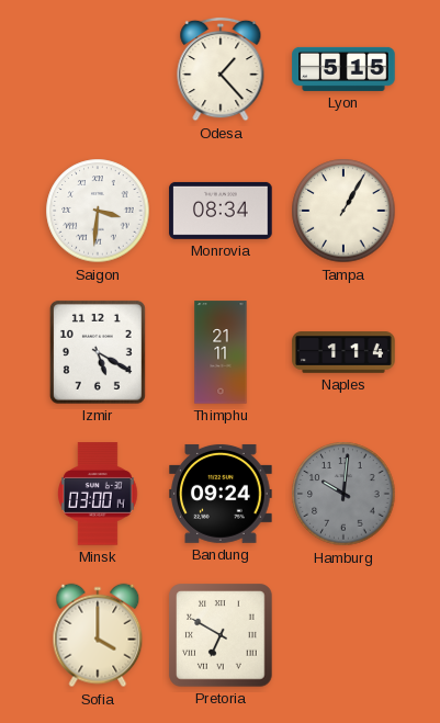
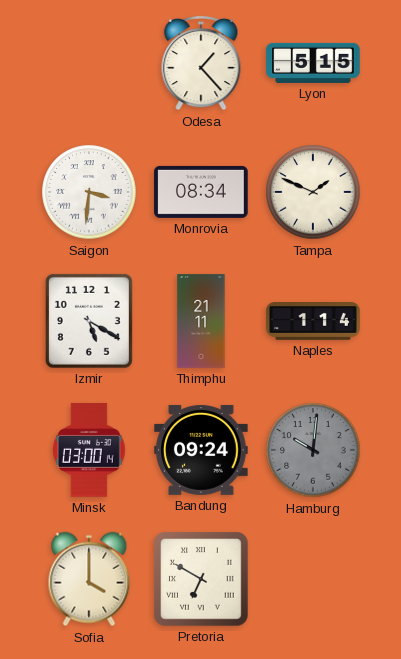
Tampa: 1:05 -> 1:49 (313, 192)
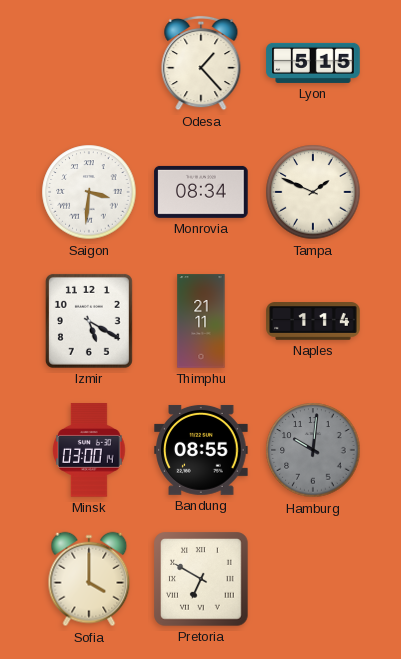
Bandung: 09:24 -> 08:55 (201, 450)
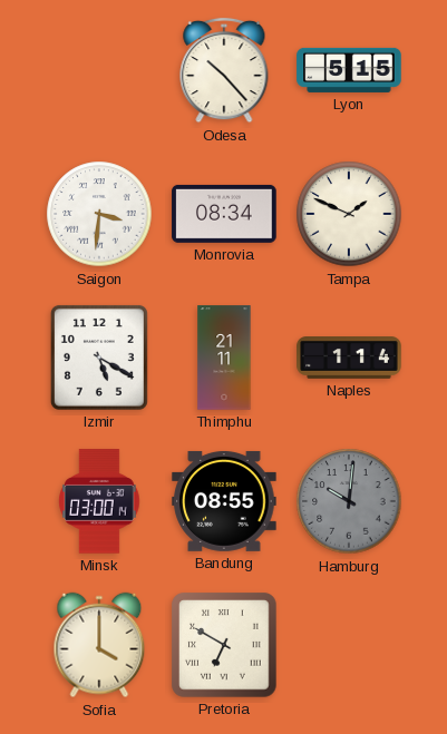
Odesa: 1:23 -> 10:23 (224, 70)
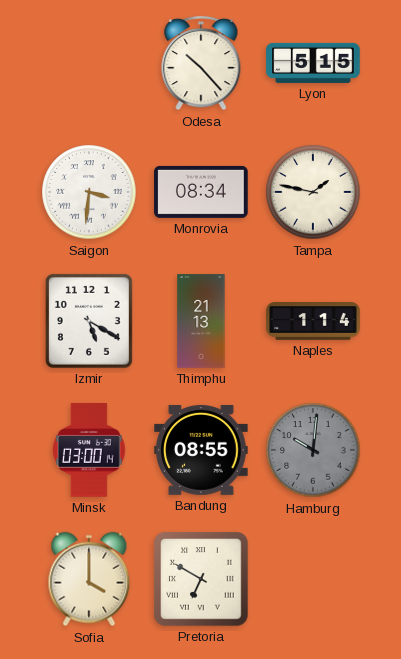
Tampa: 1:49 -> 1:47 (313, 192)
Thimphu: 21:11 -> 21:13 (201, 321)
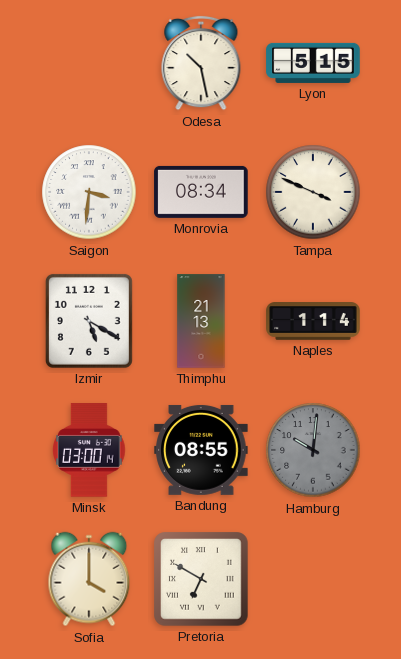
Odesa: 10:23 -> 10:28 (201, 63)
Tampa: 1:47 -> 3:49 (313, 192)
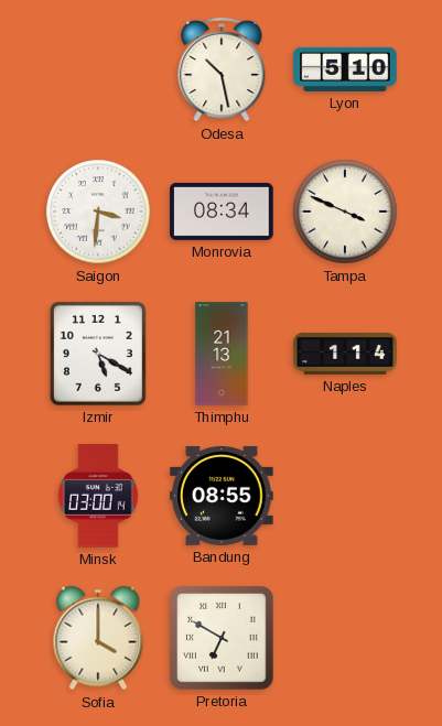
Lyon: 5:15 -> 5:10 (345, 69)
Hamburg: 10:01 -> none (313, 450)
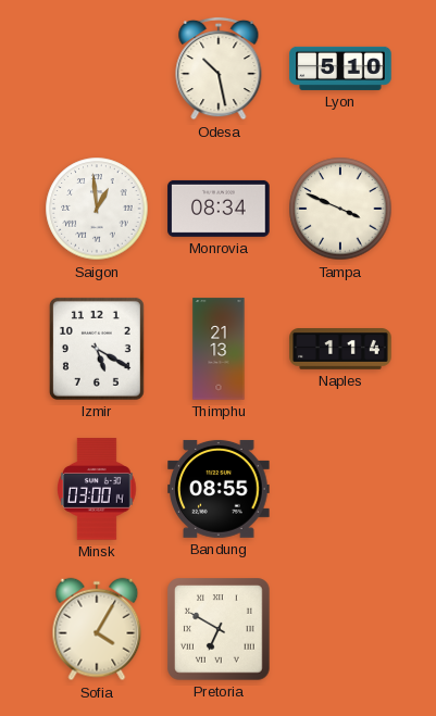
Saigon: 3:31 -> 12:59 (97, 209)
Sofia: 4:00 -> 4:05 (97, 629)
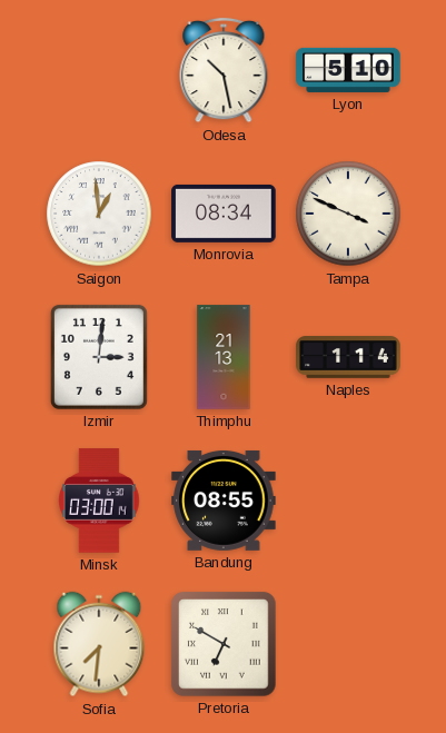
Izmir: 5:20 -> 3:01 (99, 357)
Sofia: 4:05 -> 7:31 (99, 644)
